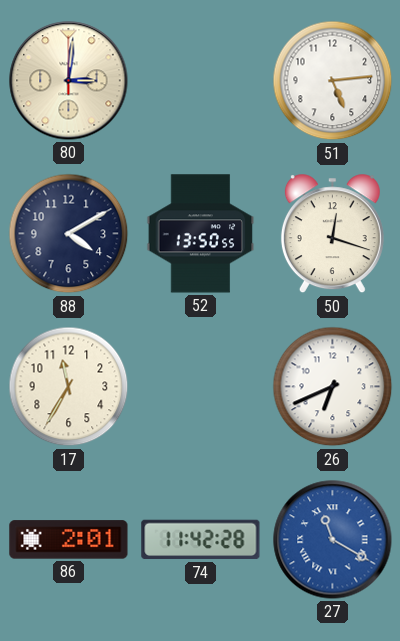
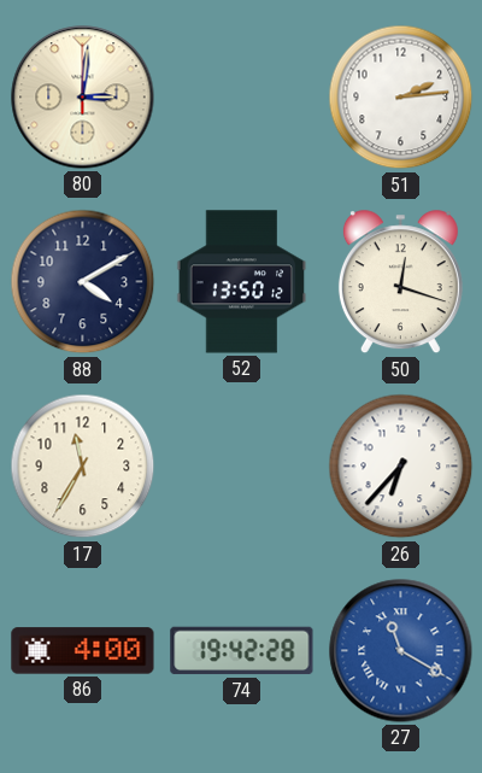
51: 5:14 -> 2:14 (401, 98)
52: 13:50:55 -> 13:50:12 (242, 282)
26: 6:41 -> 6:37 (401, 467)
86: 2:01 -> 4:00 (83, 651)
74: 11:42 -> 19:42 (242, 651)
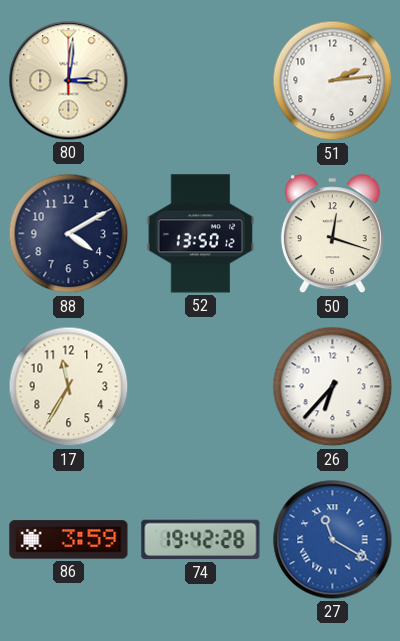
86: 4:00 -> 3:59 (69, 540)
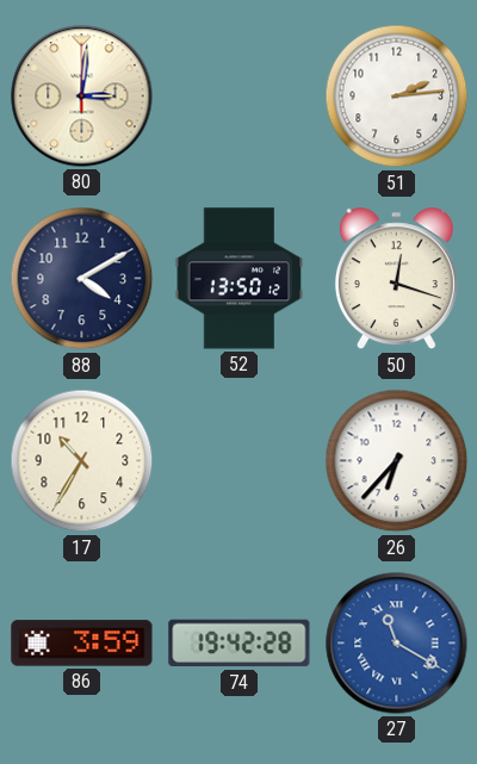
17: 11:35 -> 10:35 (82, 461)
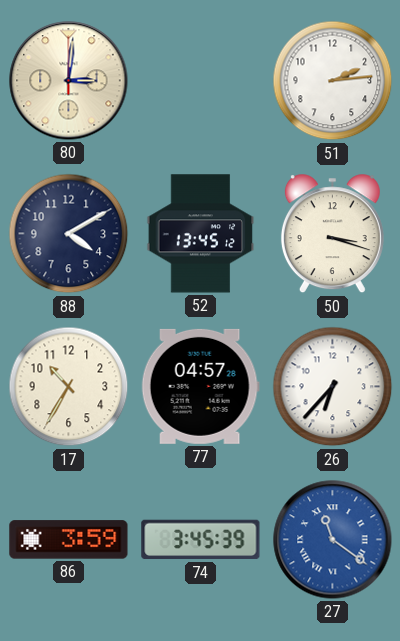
52: 13:50 -> 13:45 (201, 234)
50: 12:18 -> 3:18 (332, 234)
77: none -> 04:57 (200, 386)
74: 19:42 -> 3:45 (201, 540)
27: 11:20 -> 11:21 (333, 540)
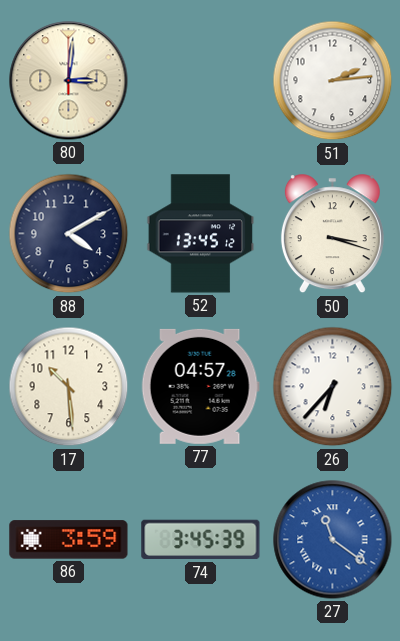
17: 10:35 -> 10:29 (69, 387)
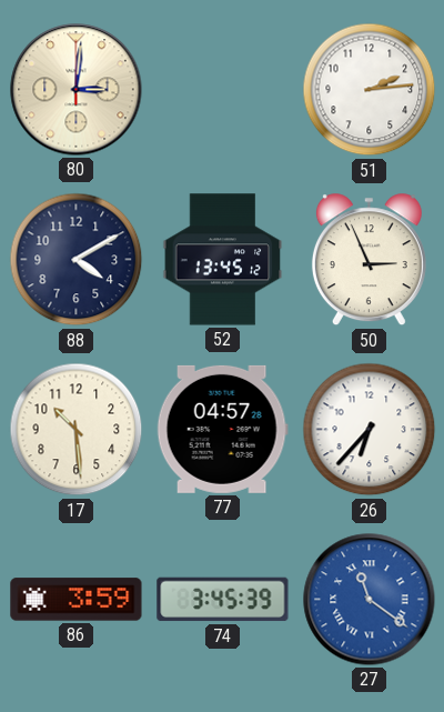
50: 3:18 -> 2:56 (369, 260)
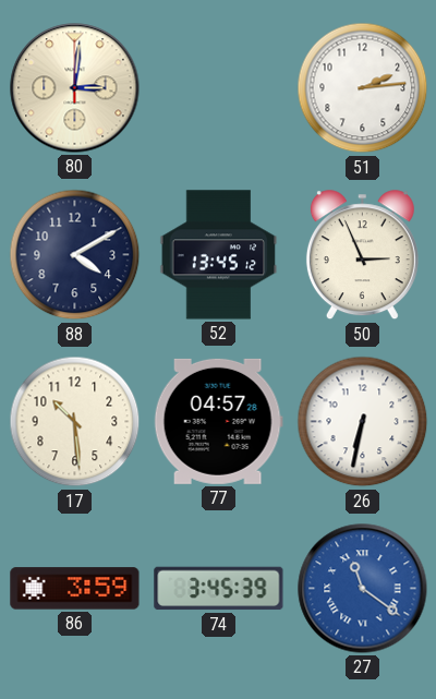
26: 6:37 -> 6:32 (363, 422)
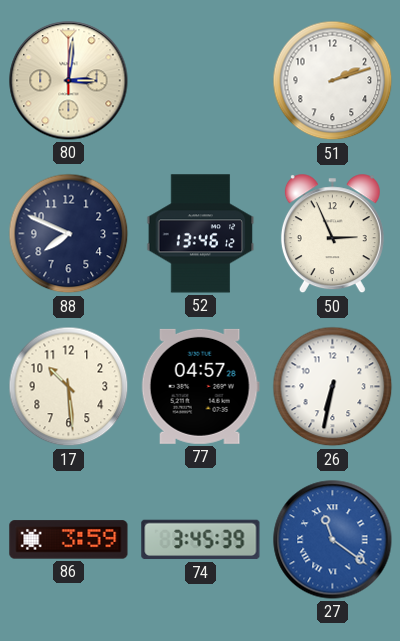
51: 2:14 -> 2:12 (333, 81)
88: 4:10 -> 7:49 (69, 234)
52: 13:45 -> 13:46 (201, 234)
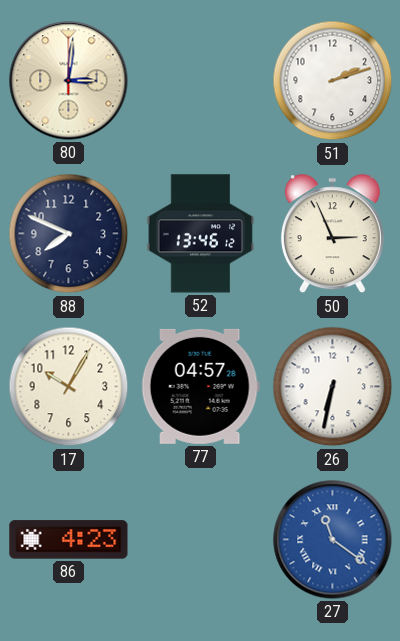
17: 10:29 -> 10:05 (69, 387)
86: 3:59 -> 4:23 (69, 540)
74: 3:45 -> none (201, 540)
